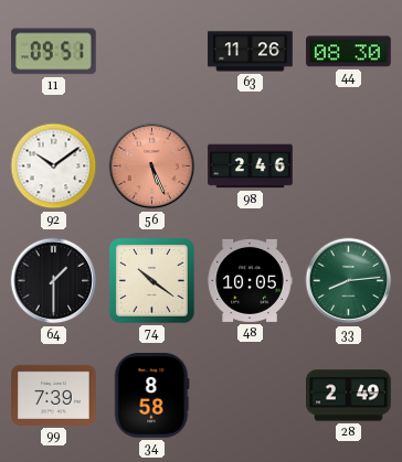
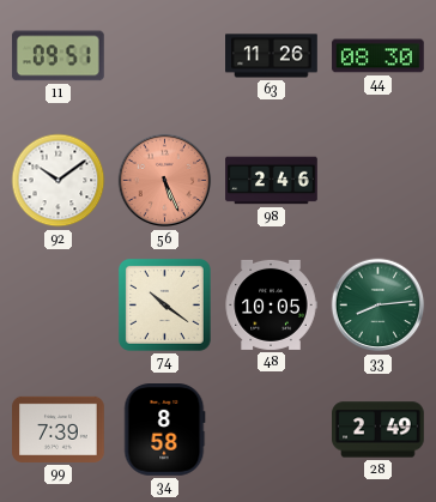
64: 1:30 -> none (54, 281)
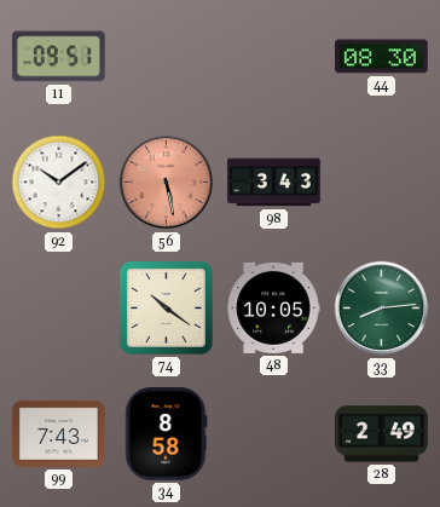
63: 11:26 -> none (272, 56)
56: 5:26 -> 5:28 (167, 183)
98: 2:46 -> 3:43 (274, 183)
99: 7:39 -> 7:43 (59, 433)
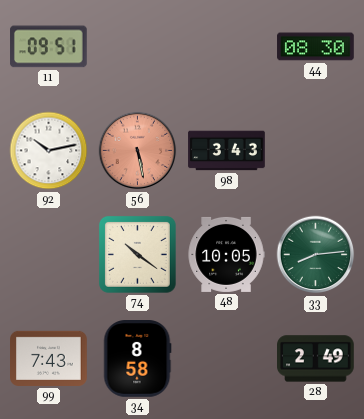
92: 10:09 -> 10:13 (49, 151)
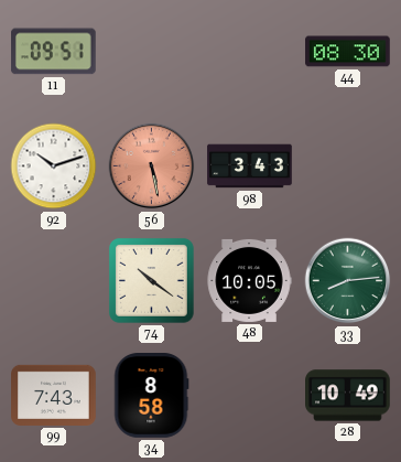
92: 10:13 -> 10:12 (54, 166)
28: 2:49 -> 10:49 (348, 396)
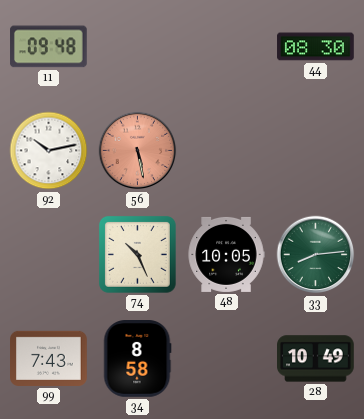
11: 09:51 -> 09:48 (49, 47)
92: 10:12 -> 10:13 (49, 151)
98: 3:43 -> none (250, 166)
74: 10:21 -> 10:26 (138, 255)
